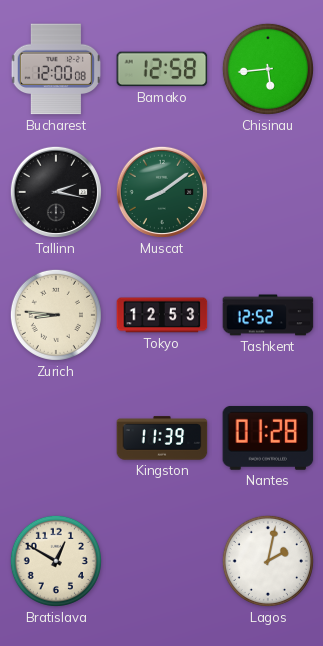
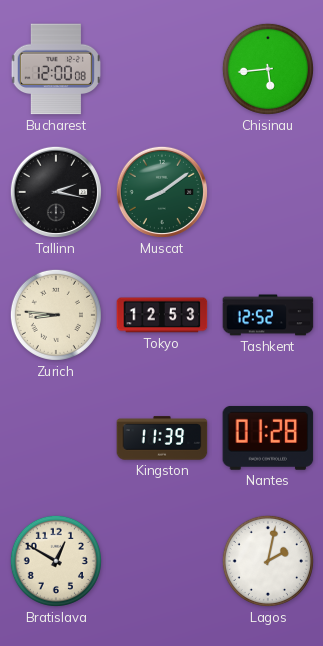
Bamako: 12:58 -> none (162, 69)
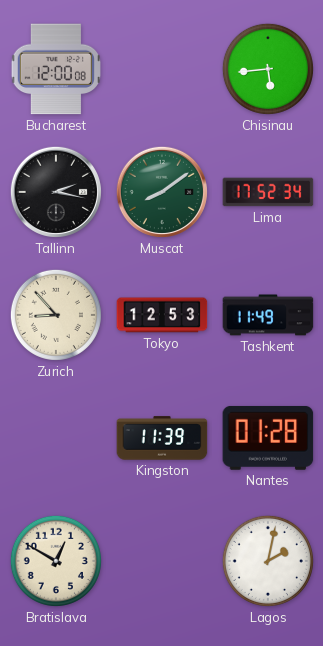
Lima: none -> 17:52 (268, 192)
Zurich: 8:46 -> 8:53 (56, 315)
Tashkent: 12:52 -> 11:49 (268, 315)
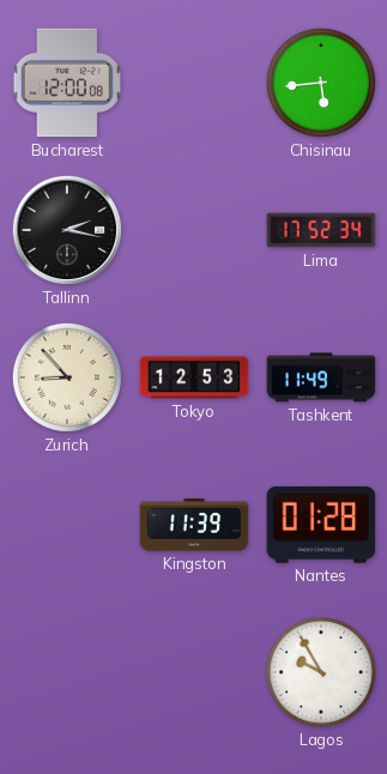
Muscat: 8:09 -> none (162, 192)
Bratislava: 12:50 -> none (56, 561)
Lagos: 2:02 -> 9:55 (321, 672)
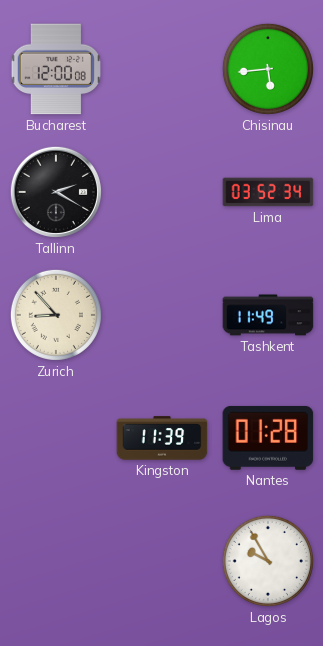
Tallinn: 2:17 -> 2:20 (56, 192)
Lima: 17:52 -> 03:52 (268, 192)
Tokyo: 12:53 -> none (194, 377)
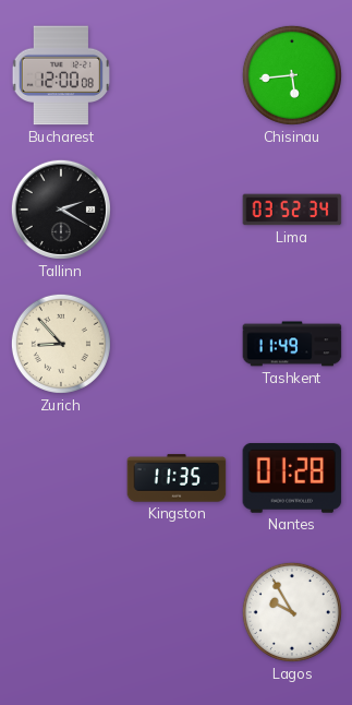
Kingston: 11:39 -> 11:35 (177, 478)
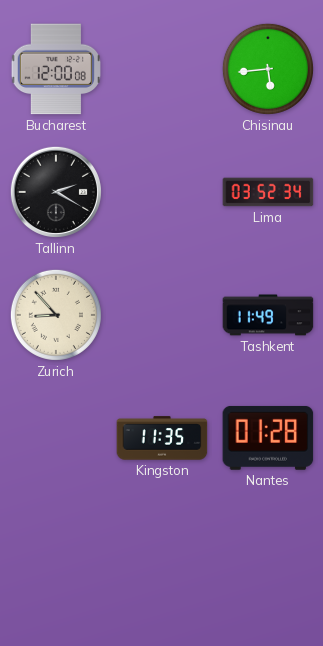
Lagos: 9:55 -> none (292, 612)
